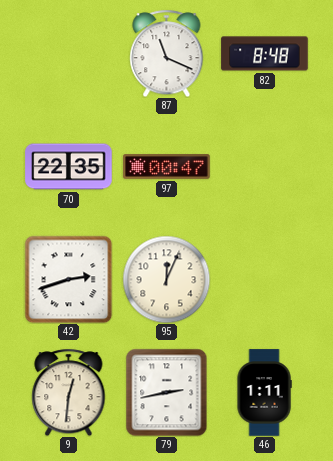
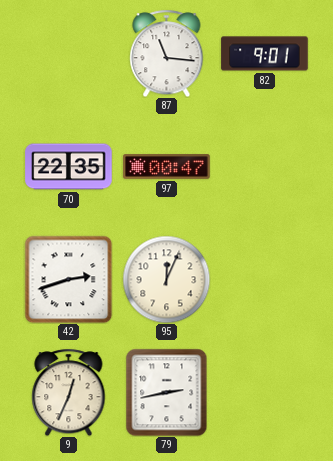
87: 11:19 -> 11:16 (167, 53)
82: 8:48 -> 9:01 (265, 54)
9: 12:31 -> 12:34 (69, 392)
46: 1:11 -> none (264, 393)
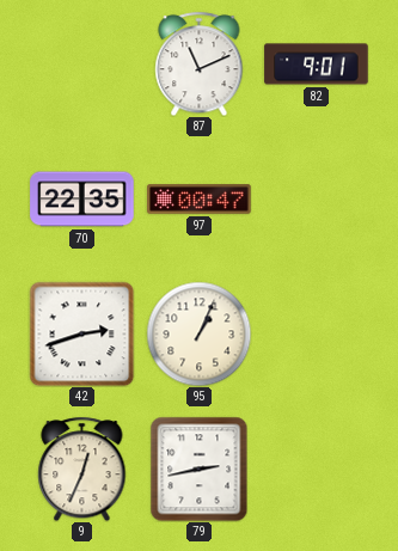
87: 11:16 -> 11:11 (200, 63)
95: 12:04 -> 1:04 (198, 333)
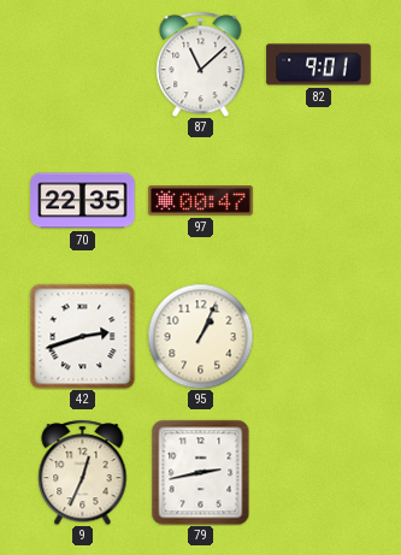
87: 11:11 -> 11:08 (201, 64)
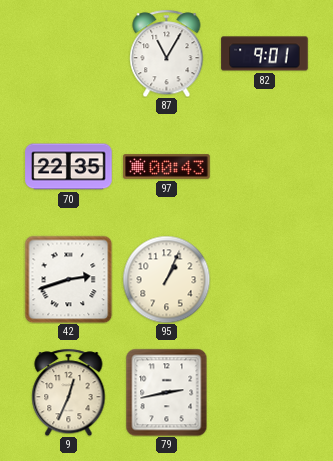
87: 11:08 -> 11:05 (167, 53)
97: 00:47 -> 00:43 (167, 167)
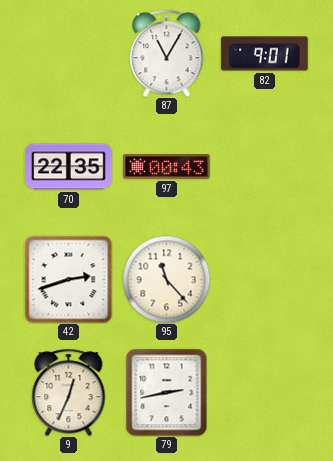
95: 1:04 -> 11:23 (166, 279)
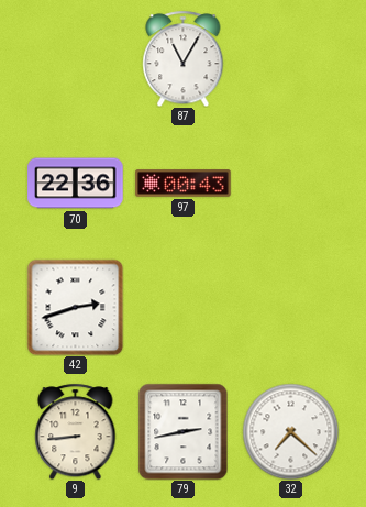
82: 9:01 -> none (265, 54)
70: 22:35 -> 22:36 (76, 184)
95: 11:23 -> none (166, 279)
9: 12:34 -> 8:44 (76, 431)
32: none -> 7:22 (290, 431)
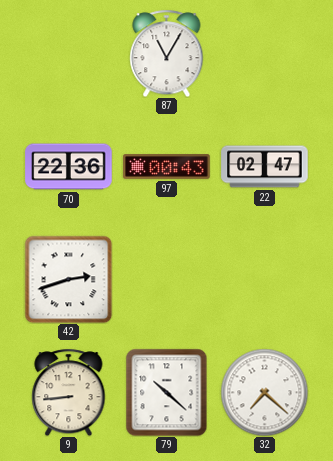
22: none -> 02:47 (265, 167)
79: 2:43 -> 10:22 (167, 392)
